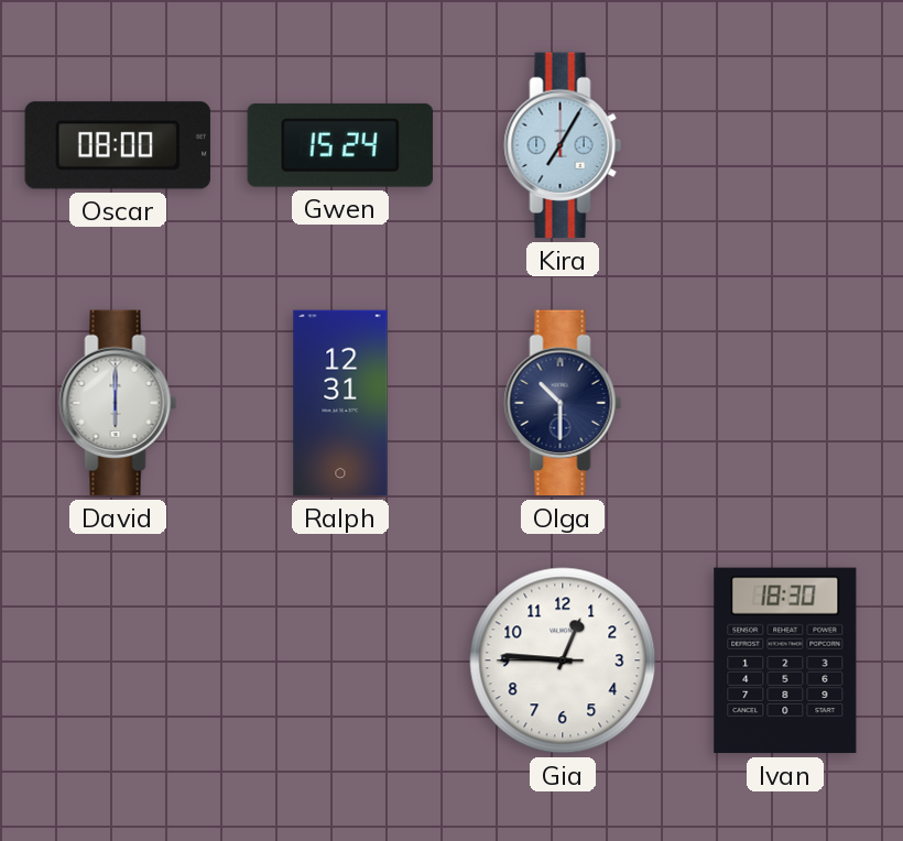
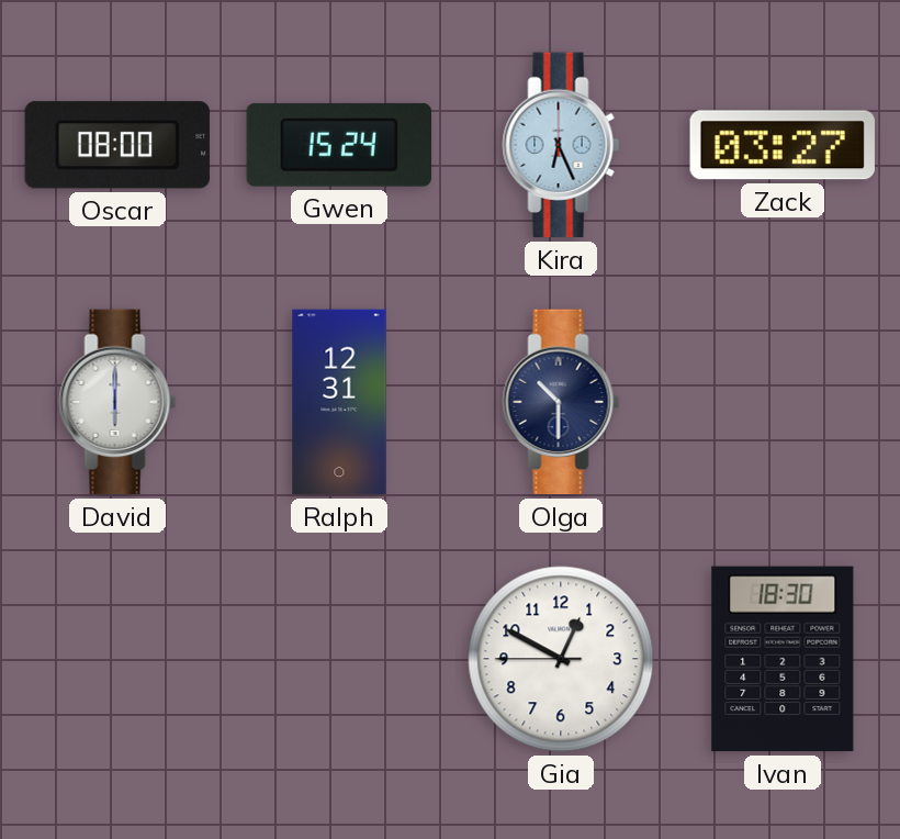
Kira: 7:05 -> 6:26 (561, 145)
Zack: none -> 03:27 (783, 145)
Gia: 12:45 -> 12:49 (561, 659)
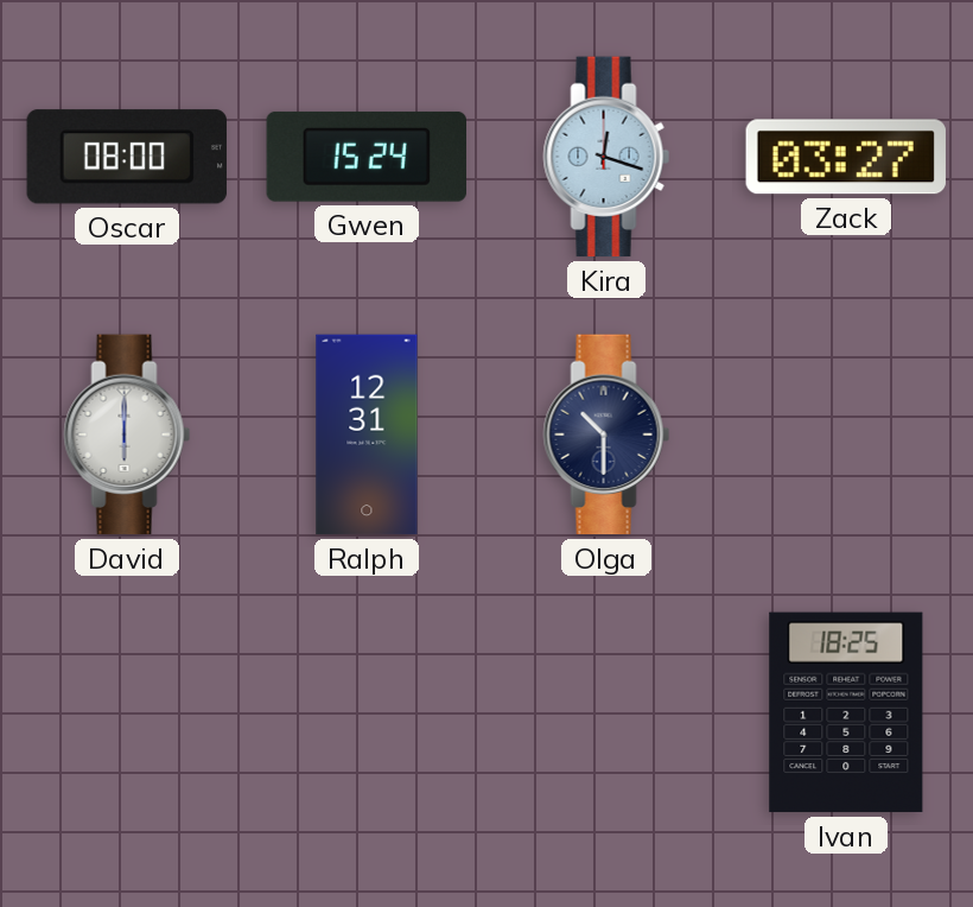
Kira: 6:26 -> 12:18 (606, 157)
Gia: 12:49 -> none (561, 659)
Ivan: 18:30 -> 18:25 (846, 712)
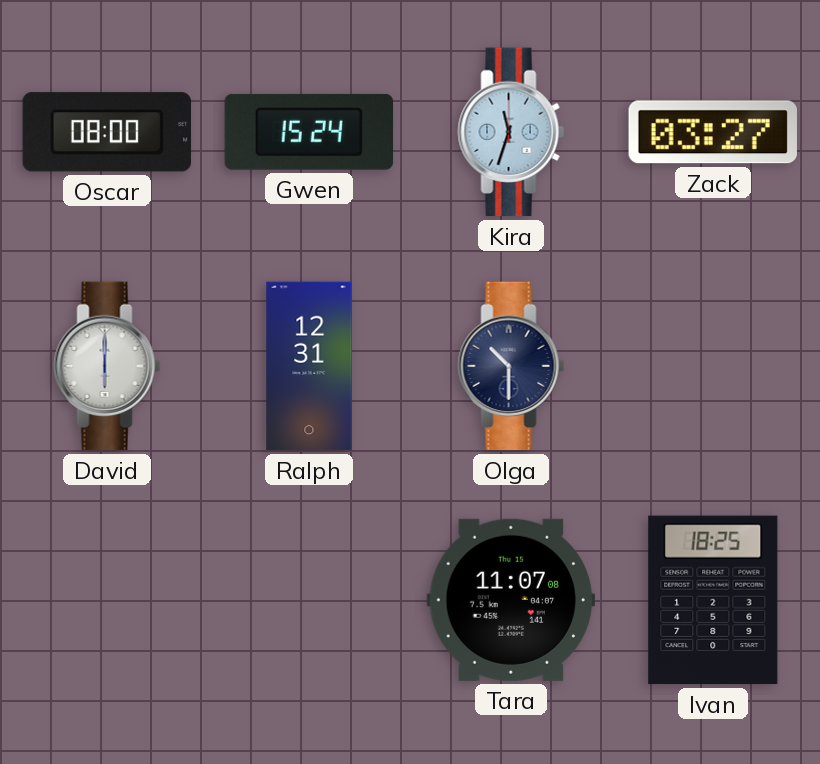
Kira: 12:18 -> 11:33 (511, 132)
Tara: none -> 11:07 (510, 600)
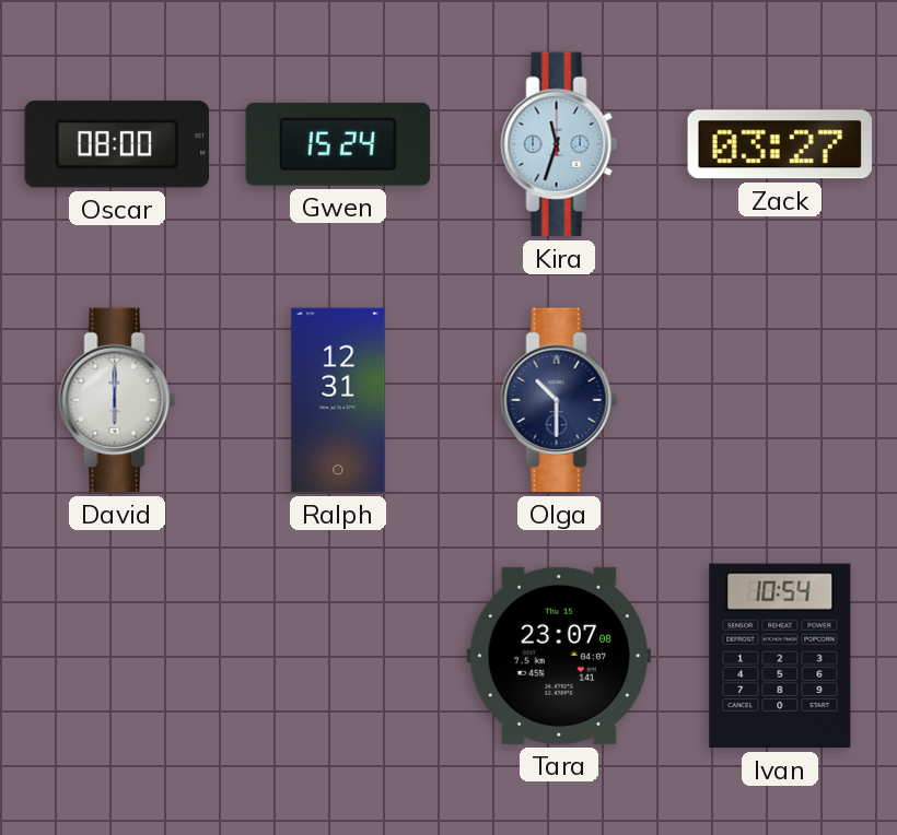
Tara: 11:07 -> 23:07 (558, 656)
Ivan: 18:25 -> 10:54 (780, 656)
